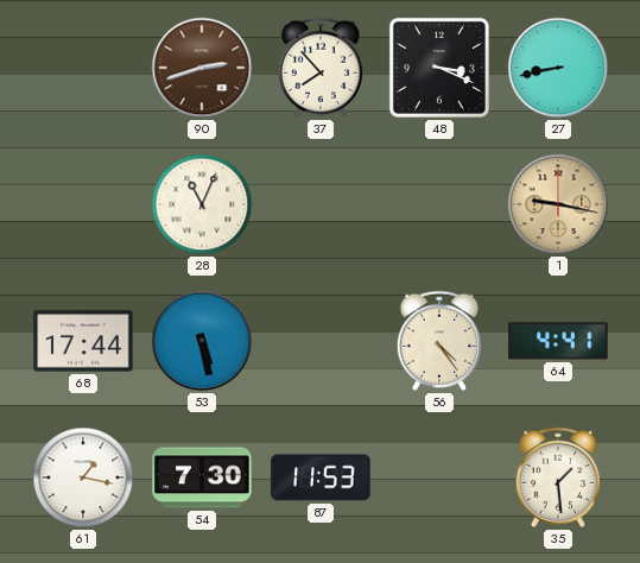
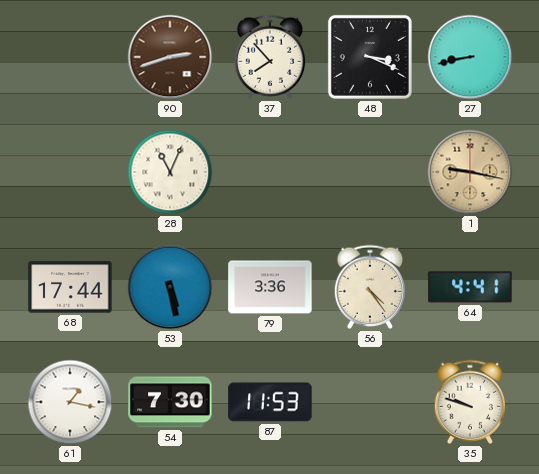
79: none -> 3:36 (270, 287)
35: 1:29 -> 9:48 (470, 402)
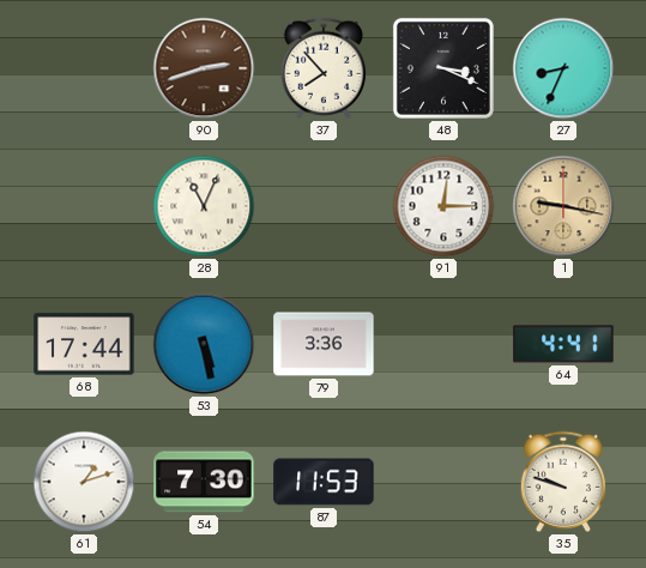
27: 8:43 -> 8:34 (563, 68)
91: none -> 12:15 (443, 206)
56: 4:24 -> none (370, 287)
61: 1:17 -> 1:12 (84, 482)
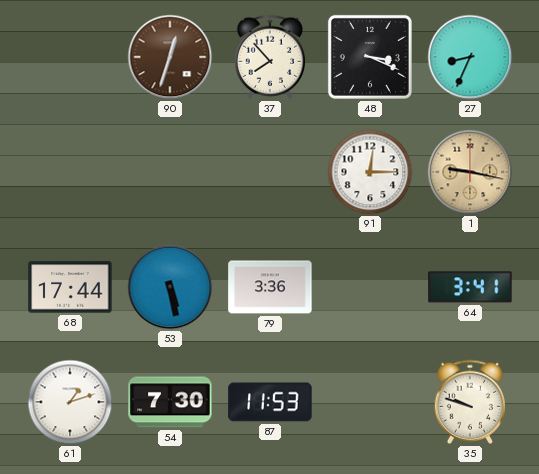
90: 2:42 -> 12:33 (170, 57)
28: 11:04 -> none (204, 206)
64: 4:41 -> 3:41 (470, 287)
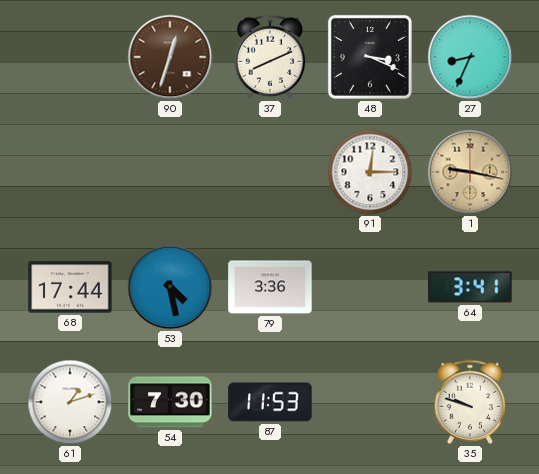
37: 7:53 -> 8:11 (270, 57)
53: 5:28 -> 4:28 (170, 287)
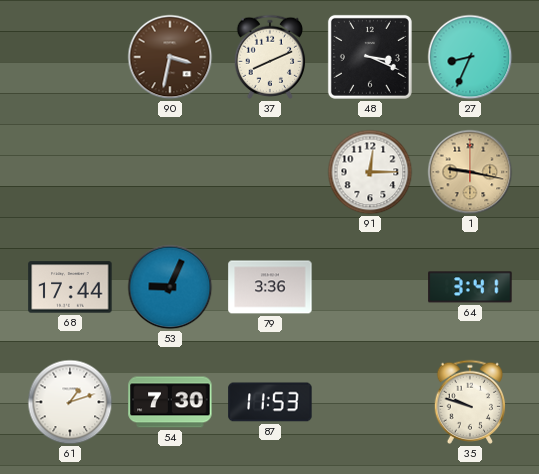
90: 12:33 -> 3:32 (170, 57)
53: 4:28 -> 9:04 (170, 287)
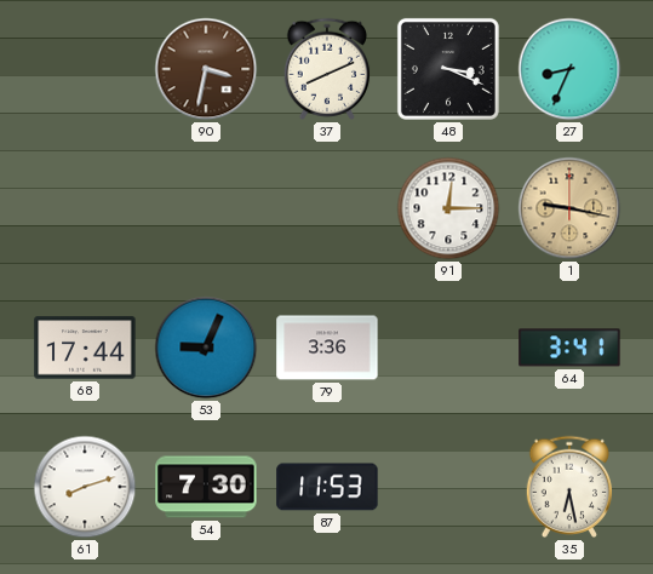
61: 1:12 -> 8:12 (85, 487)
35: 9:48 -> 6:28 (569, 487)
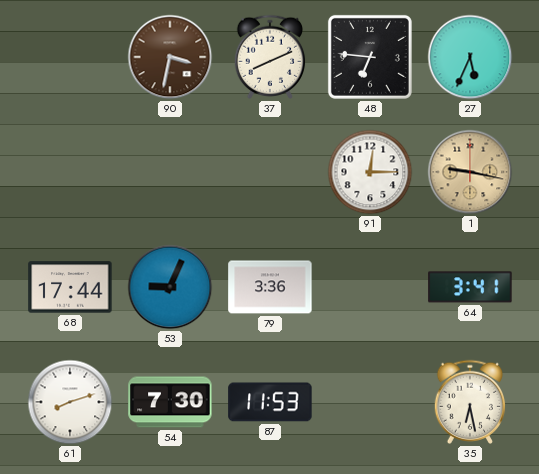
48: 3:19 -> 6:46 (370, 57)
27: 8:34 -> 5:34 (470, 57)
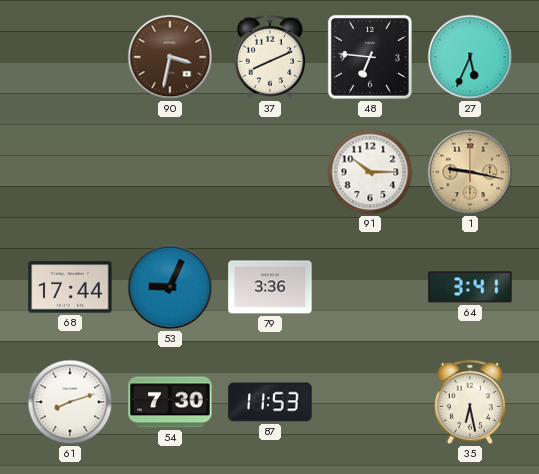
91: 12:15 -> 10:15 (370, 172)
